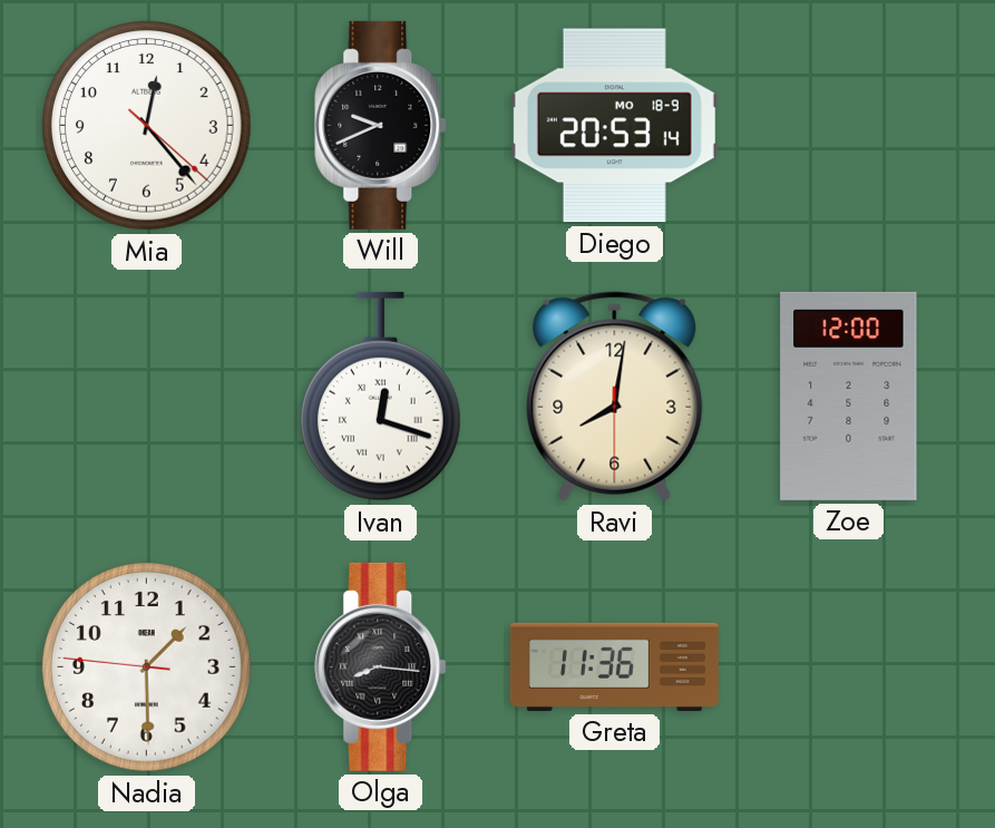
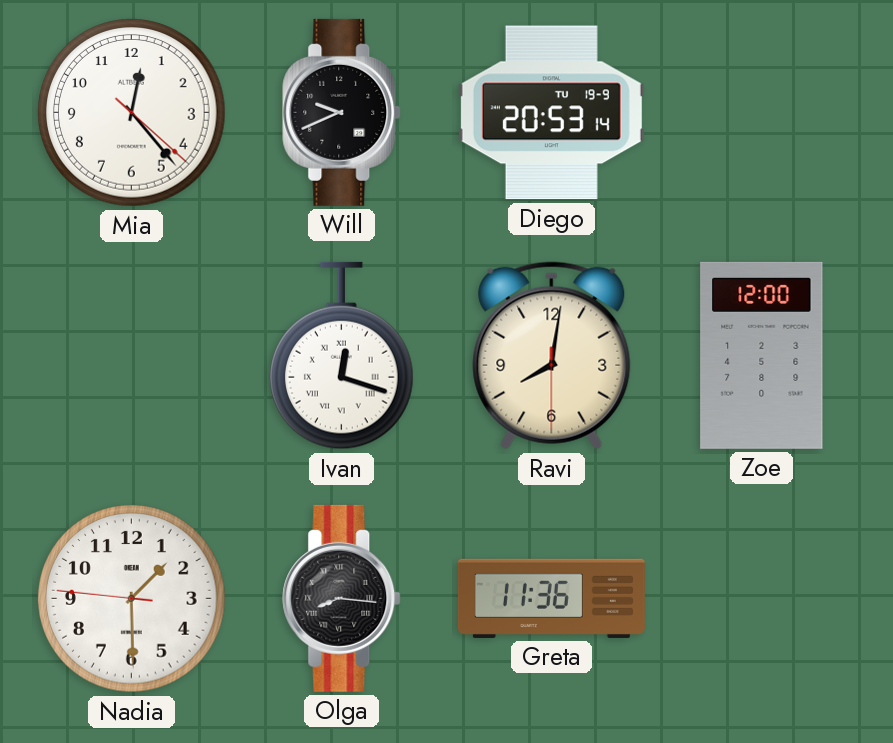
Diego date: MO 18-9 -> TU 19-9 (551, 113)
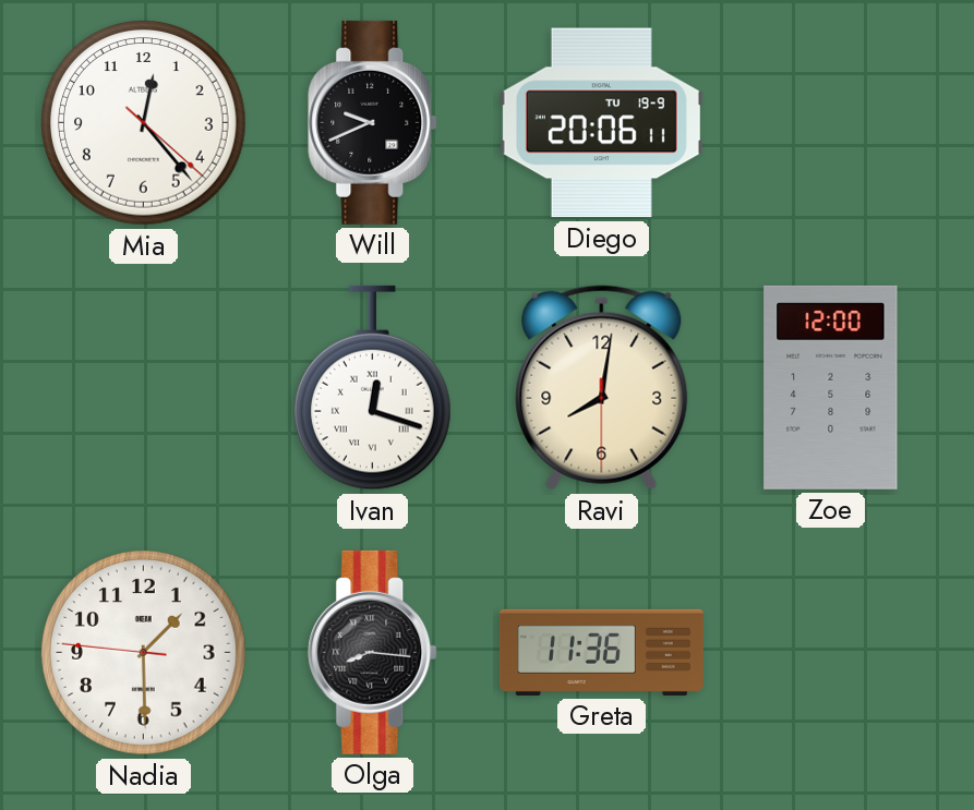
Diego: 20:53 -> 20:06 (601, 123)
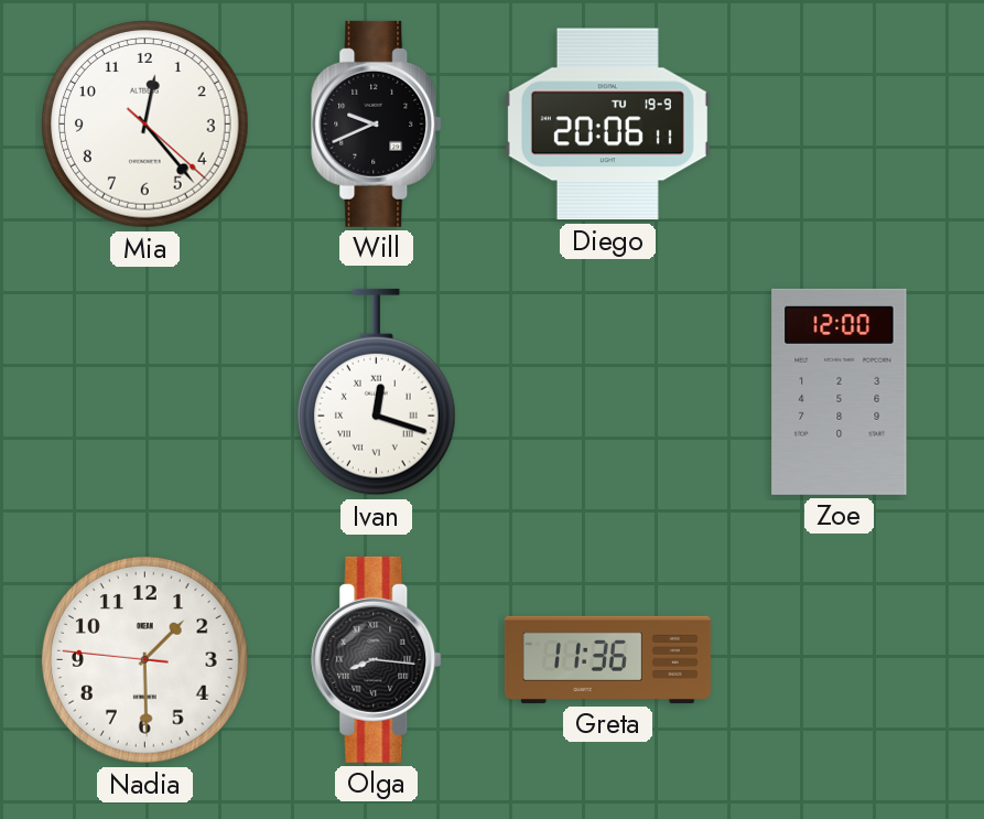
Ravi: 8:01 -> none (602, 388)
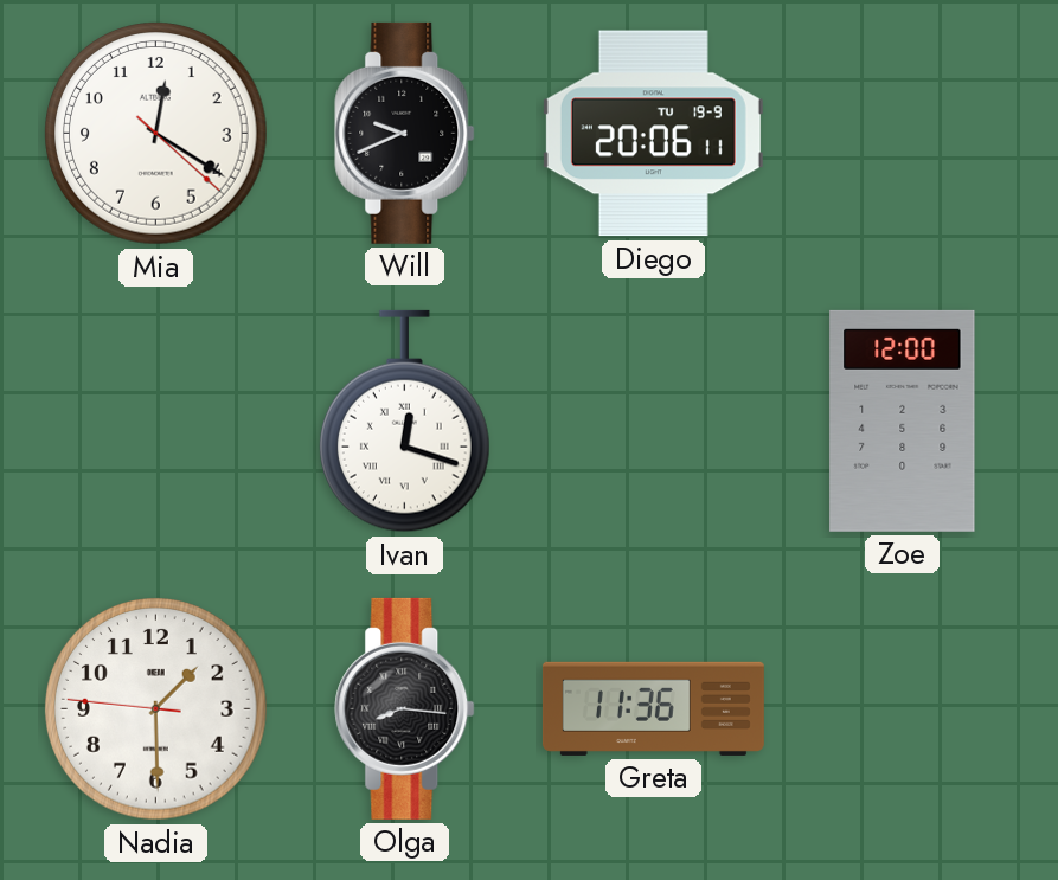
Mia: 12:23 -> 12:20 (156, 134)
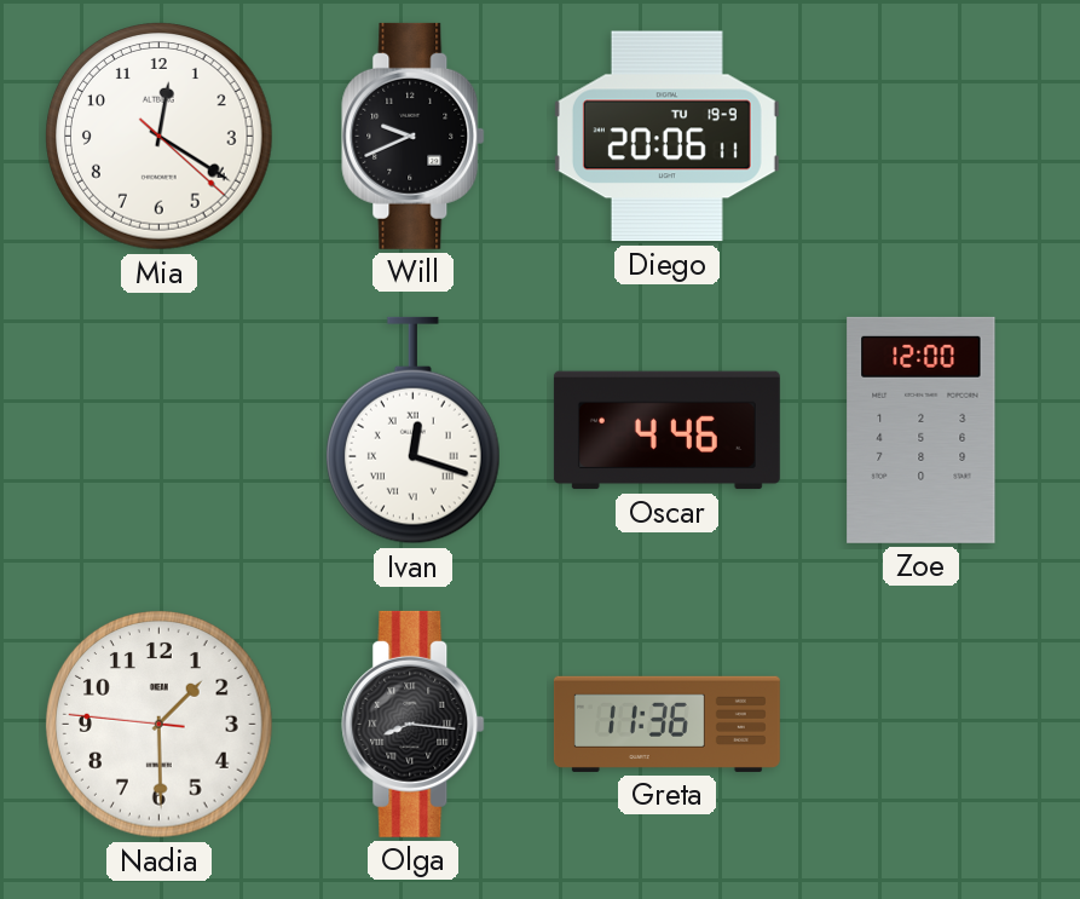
Oscar: none -> 4:46 (666, 431)
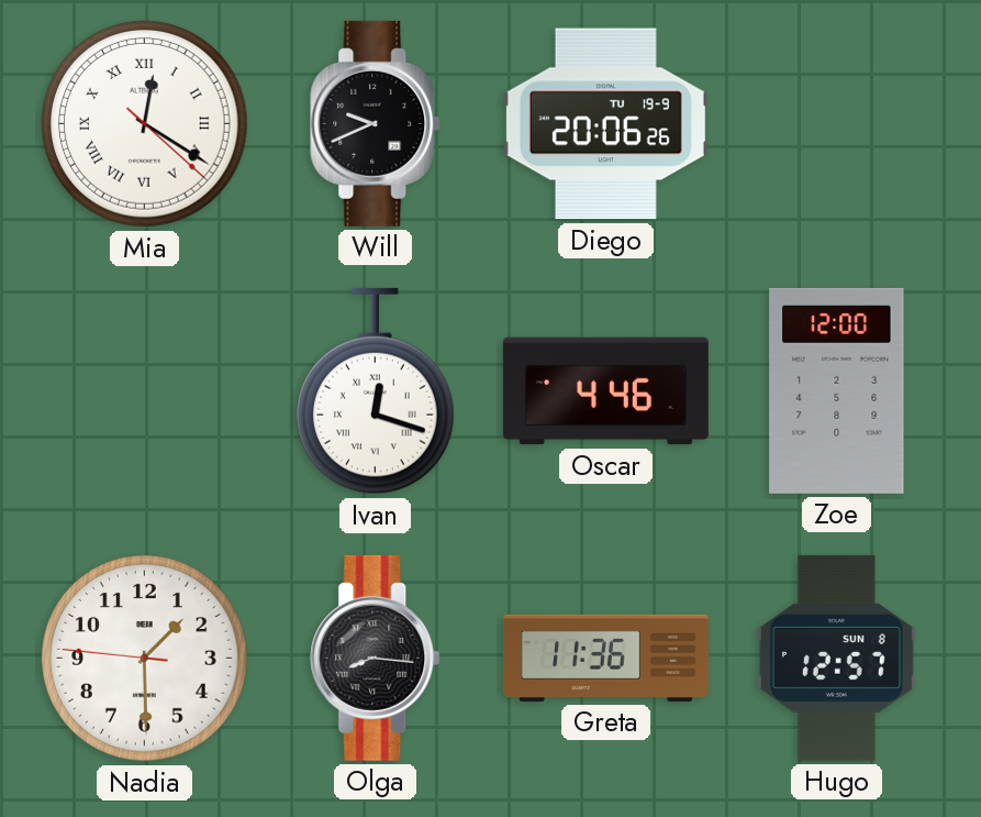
Mia numerals: Arabic -> Roman (145, 124)
Diego: 20:06:11 -> 20:06:26 (605, 124)
Hugo: none -> 12:57 (836, 658)
